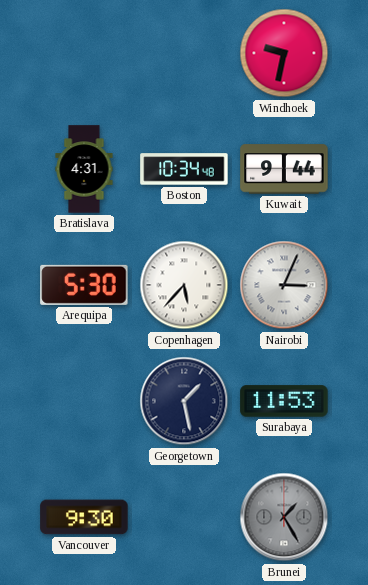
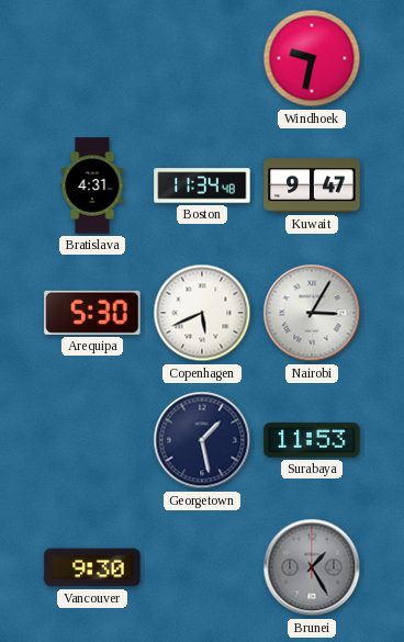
Boston: 10:34 -> 11:34 (202, 185)
Kuwait: 9:44 -> 9:47 (312, 185)
Copenhagen: 5:37 -> 5:41 (202, 313)
Nairobi: 3:04 -> 3:05 (312, 313)
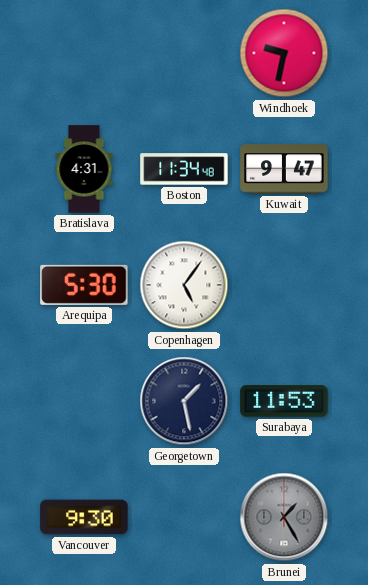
Copenhagen: 5:41 -> 5:06 (184, 285)
Nairobi: 3:05 -> none (312, 313)
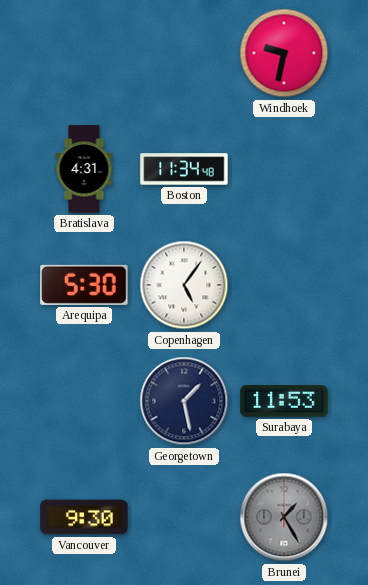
Kuwait: 9:47 -> none (284, 169)
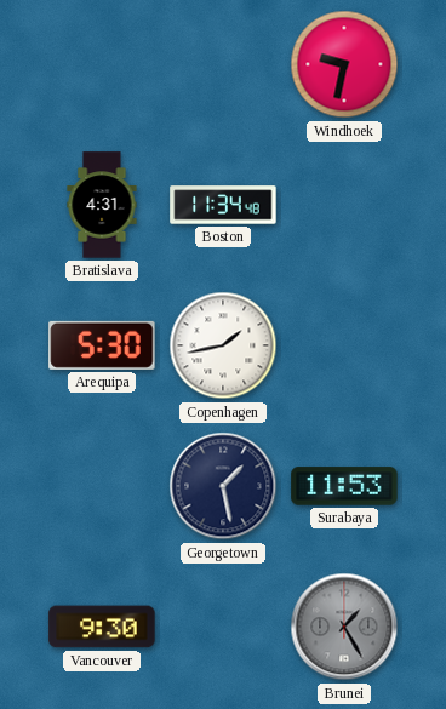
Copenhagen: 5:06 -> 1:43 (223, 345)
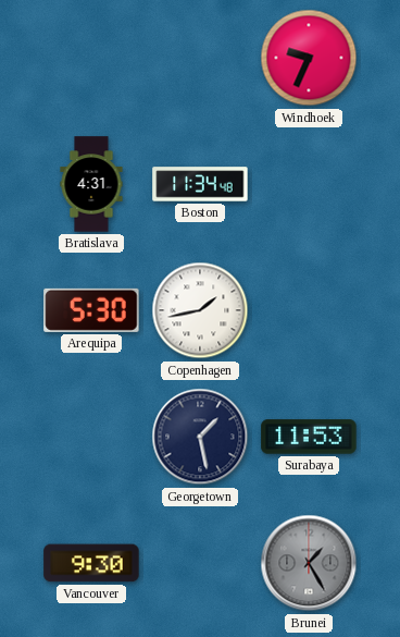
Windhoek: 9:32 -> 9:34 (309, 58)
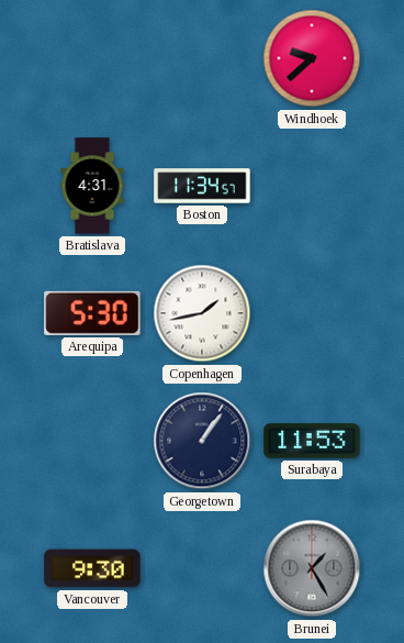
Windhoek: 9:34 -> 9:38 (312, 58)
Boston: 11:34:48 -> 11:34:57 (202, 186)
Georgetown: 1:28 -> 1:06 (202, 441)
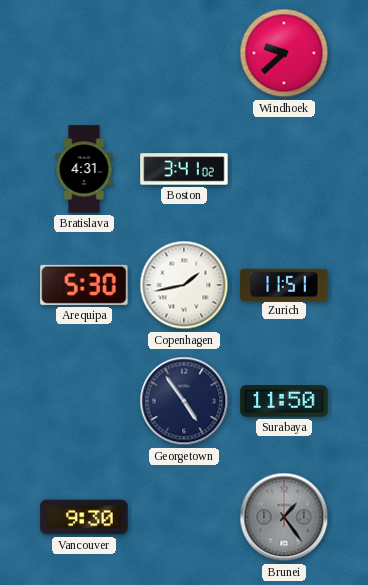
Boston: 11:34 -> 3:41 (184, 169)
Zurich: none -> 11:51 (284, 284)
Georgetown: 1:06 -> 4:54 (184, 401)
Surabaya: 11:53 -> 11:50 (284, 401)
Brunei: 1:25 -> 1:24 (284, 517)
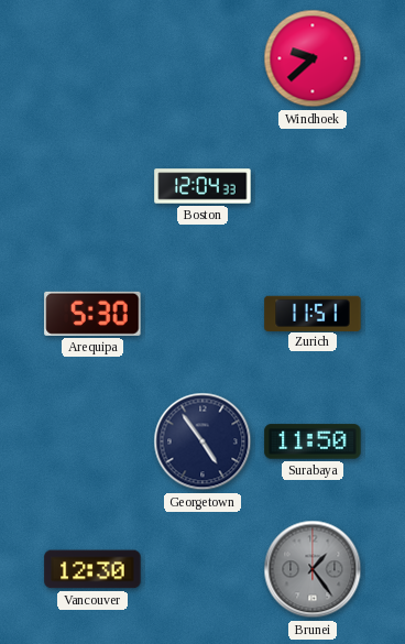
Bratislava: 4:31 -> none (84, 169)
Boston: 3:41 -> 12:04 (202, 186)
Copenhagen: 1:43 -> none (184, 285)
Vancouver: 9:30 -> 12:30 (92, 569)
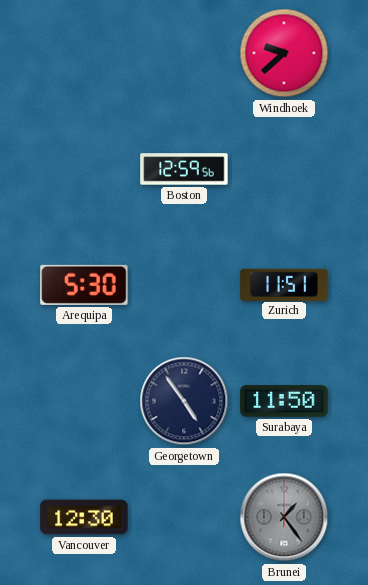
Boston: 12:04 -> 12:59 (184, 169)
